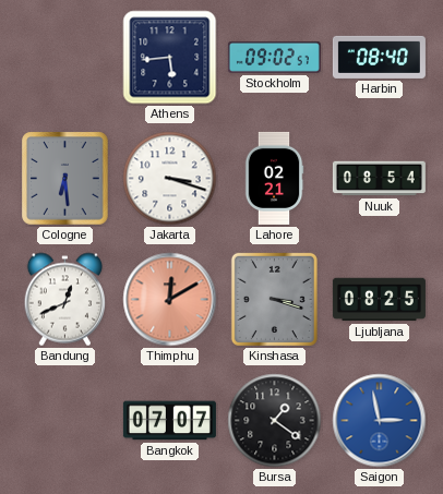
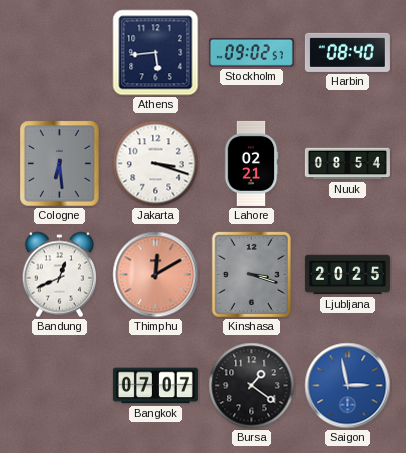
Ljubljana: 08:25 -> 20:25 (347, 275)
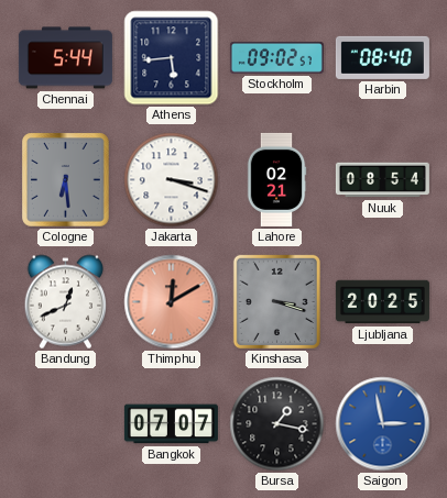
Chennai: none -> 5:44 (65, 58)
Bursa: 1:21 -> 1:17 (277, 424)
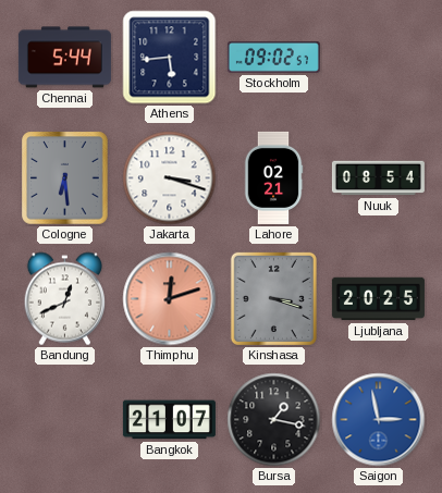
Harbin: 08:40 -> none (382, 57)
Thimphu: 12:10 -> 12:12 (170, 299)
Bangkok: 07:07 -> 21:07 (169, 420)
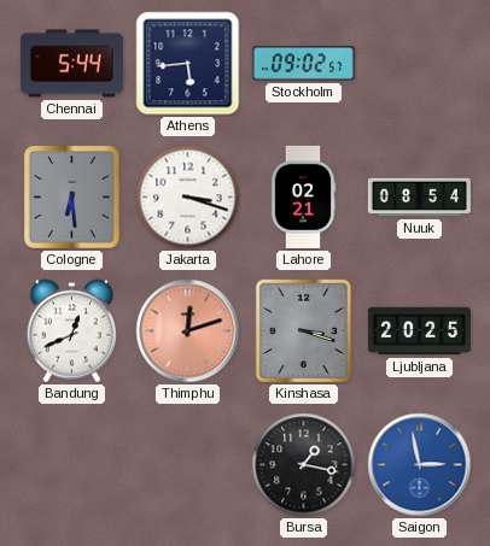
Bangkok: 21:07 -> none (169, 420)
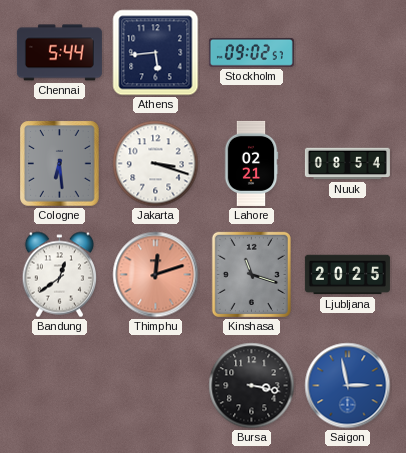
Bandung: 12:41 -> 12:39 (59, 275)
Kinshasa: 3:18 -> 11:18 (251, 274)
Bursa: 1:17 -> 3:17 (252, 386)
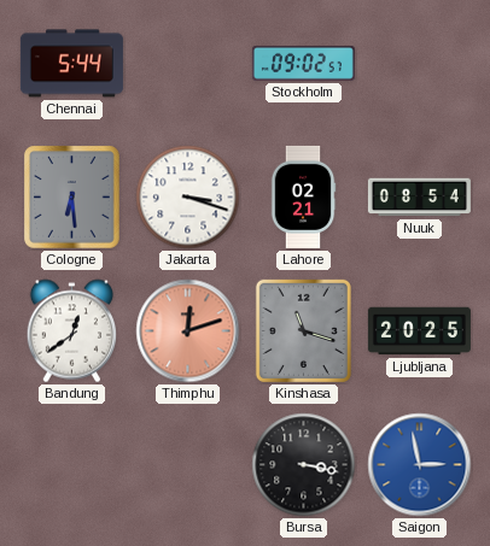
Athens: 5:44 -> none (156, 53)
